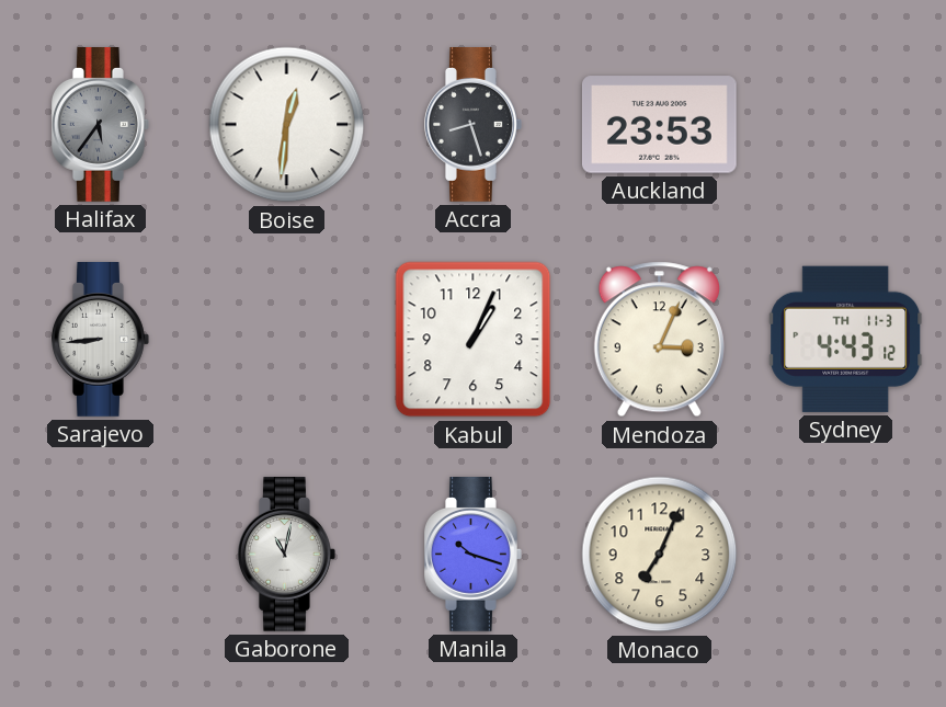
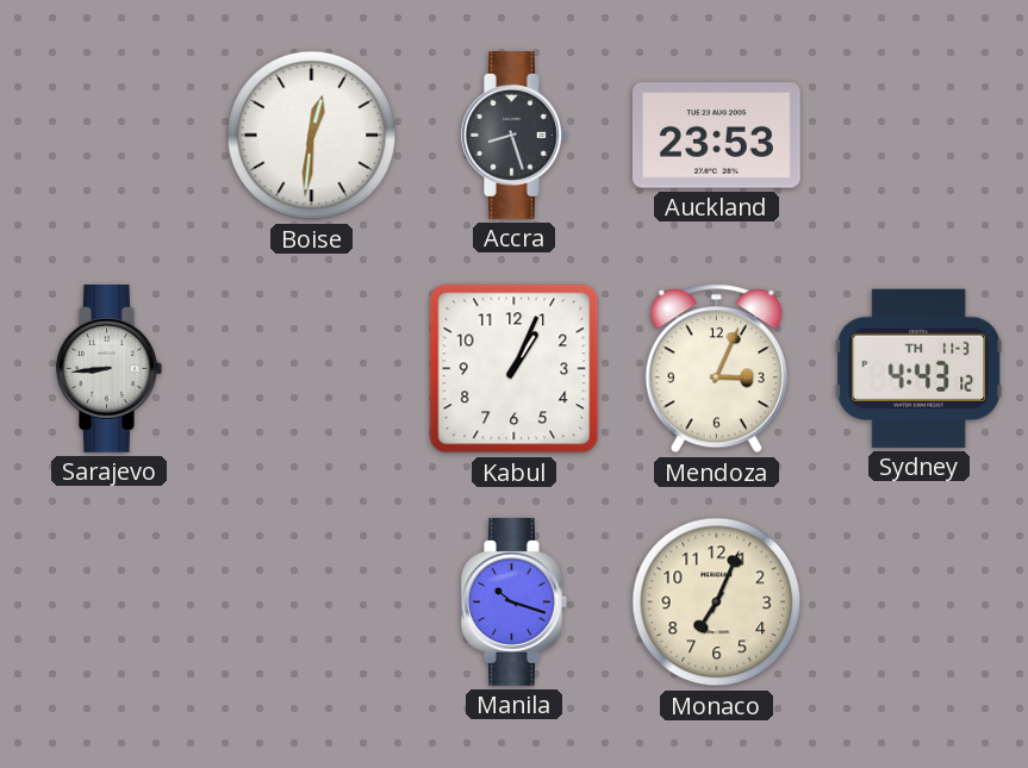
Halifax: 5:36 -> none (101, 125)
Gaborone: 11:02 -> none (287, 555)
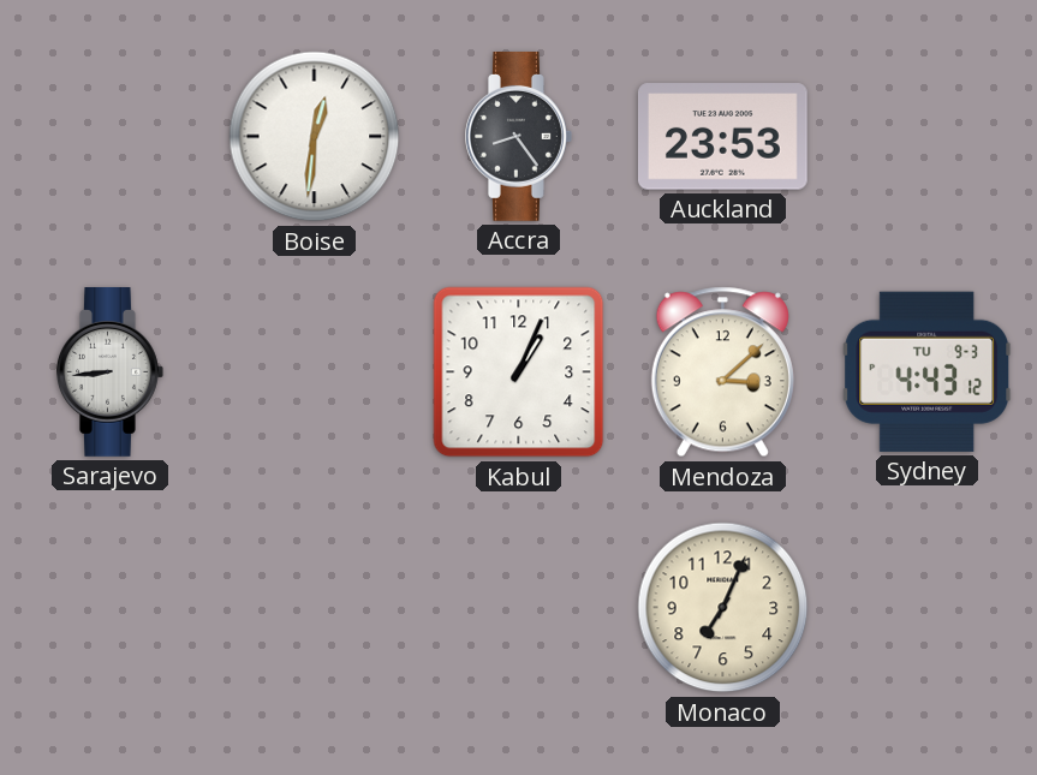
Accra: 8:27 -> 8:24 (519, 137)
Mendoza: 3:04 -> 3:08 (722, 372)
Sydney date: TH 11-3 -> TU 9-3 (928, 371)
Manila: 10:18 -> none (515, 602)
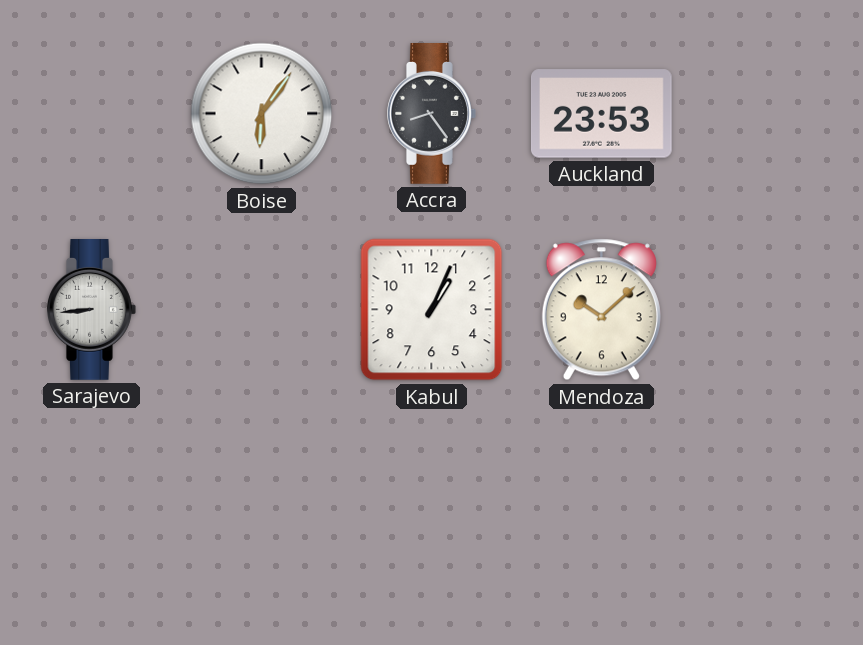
Boise: 12:31 -> 6:06 (262, 114)
Mendoza: 3:08 -> 10:08 (601, 310)
Sydney: 4:43 -> none (928, 371)
Monaco: 7:04 -> none (723, 608)
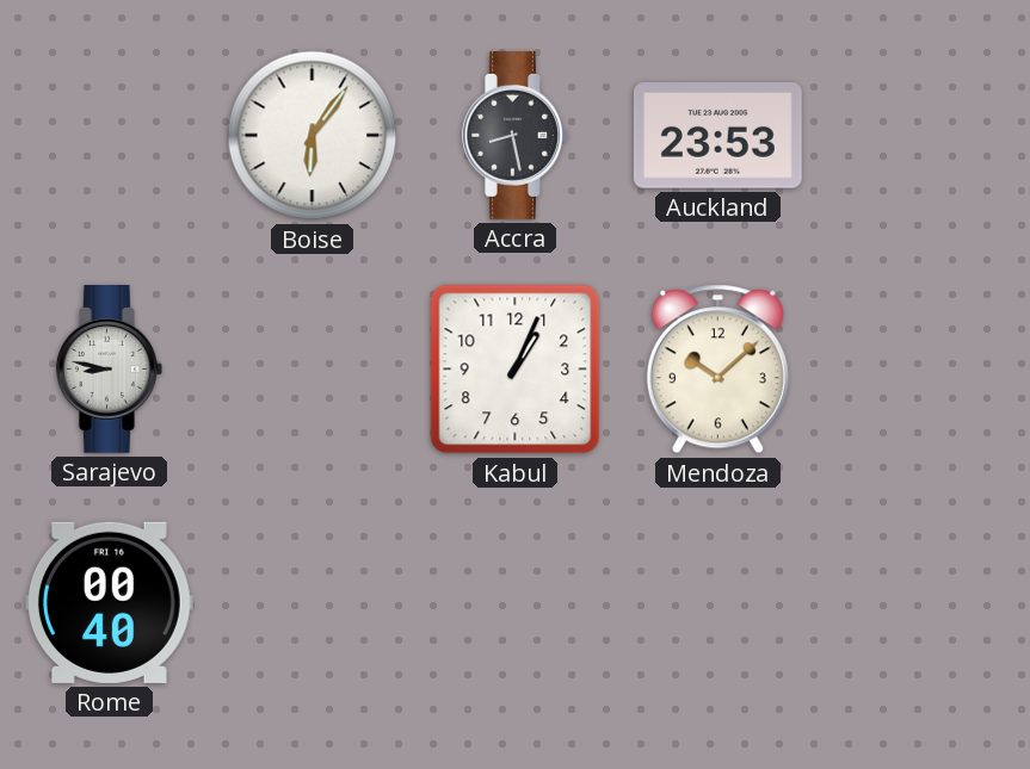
Accra: 8:24 -> 8:28 (516, 136)
Sarajevo: 8:44 -> 8:47 (110, 370)
Rome: none -> 00:40 (109, 602)
